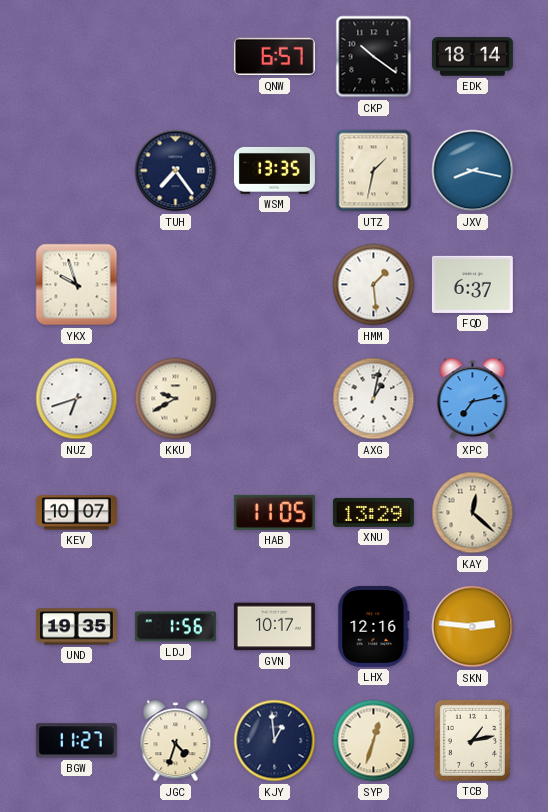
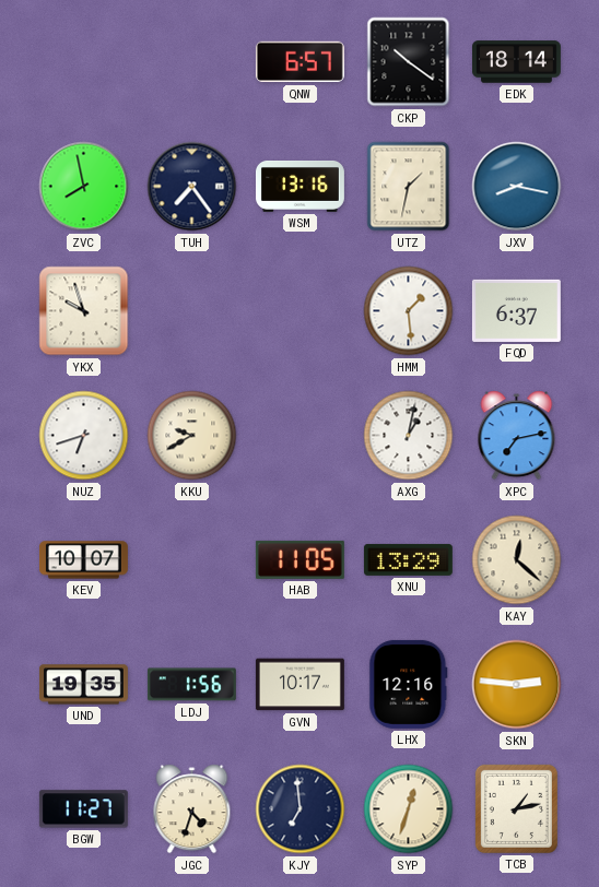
ZVC: none -> 7:58 (84, 187)
WSM: 13:35 -> 13:16 (299, 186)
KJY: 12:59 -> 6:59 (301, 809)
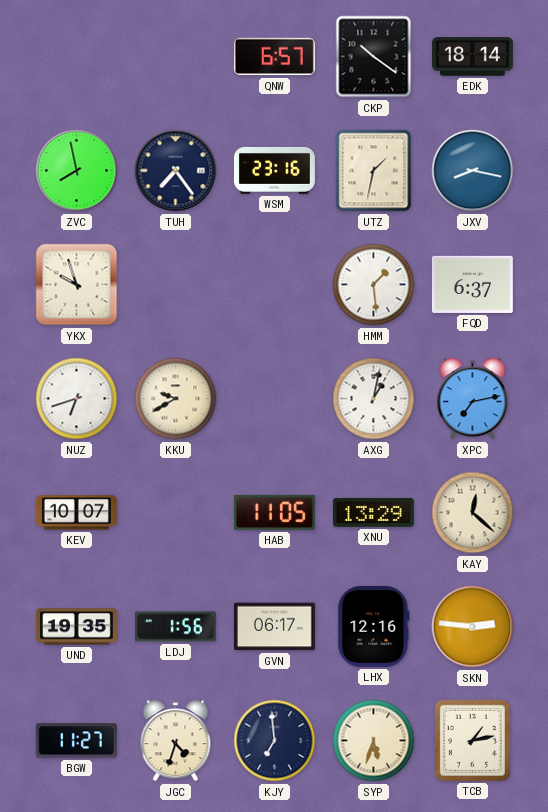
WSM: 13:16 -> 23:16 (274, 170)
GVN: 10:17 -> 06:17 (274, 627)
SYP: 12:33 -> 5:33 (374, 741)
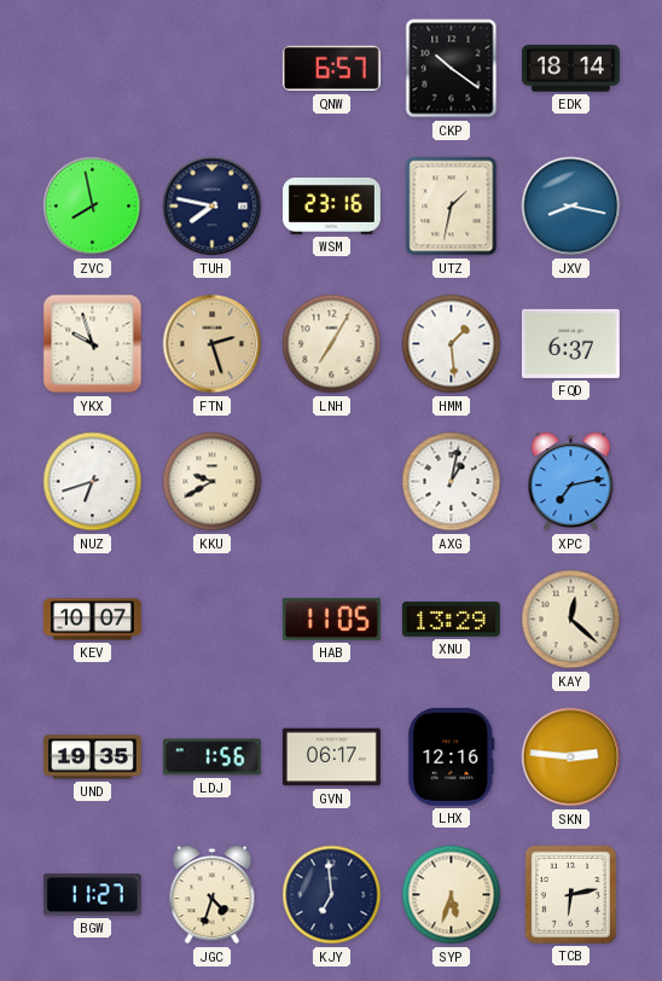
TUH: 7:24 -> 7:47 (213, 207)
FTN: none -> 2:27 (213, 344)
LNH: none -> 7:05 (332, 344)
TCB: 1:13 -> 6:13 (570, 894)
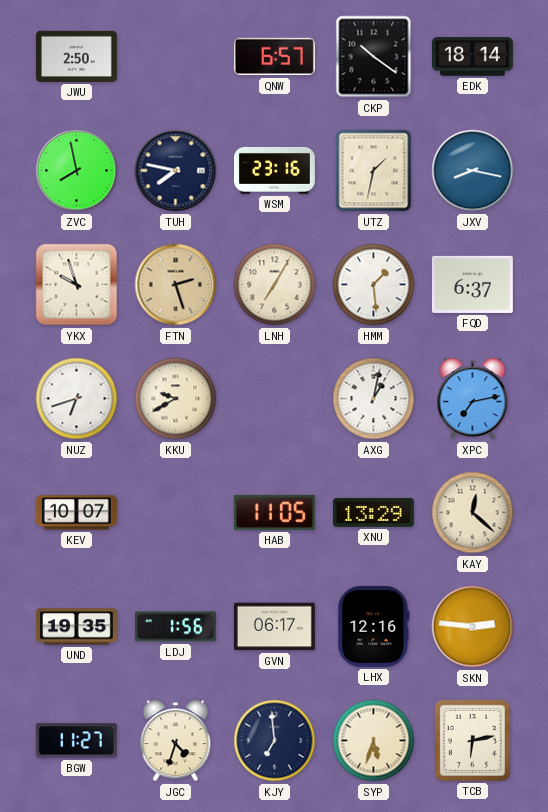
JWU: none -> 2:50 (76, 56)
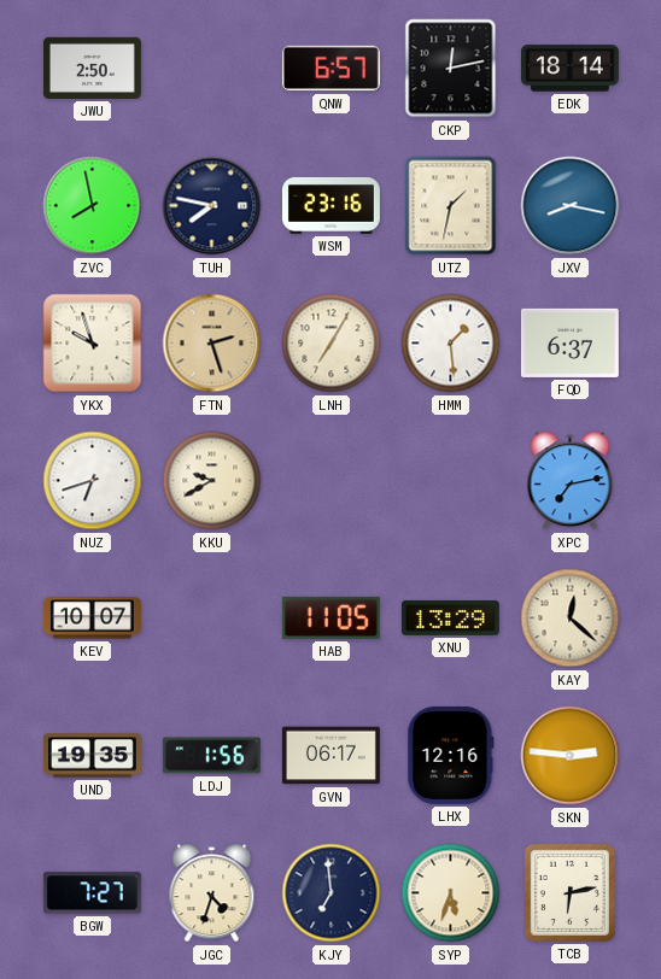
CKP: 10:21 -> 12:13 (451, 69)
AXG: 1:02 -> none (374, 399)
BGW: 11:27 -> 7:27 (92, 893)
